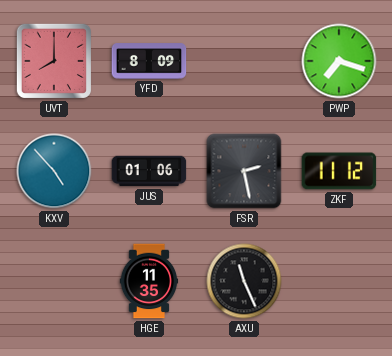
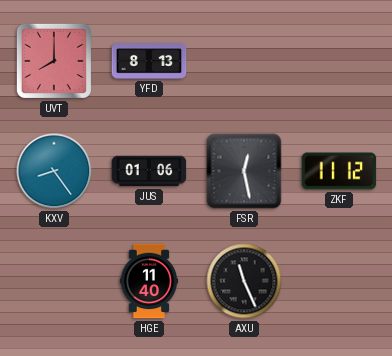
YFD: 8:09 -> 8:13 (149, 61)
PWP: 7:18 -> none (339, 61)
KXV: 4:53 -> 8:24 (54, 171)
FSR: 2:28 -> 12:28 (244, 171)
HGE: 11:35 -> 11:40 (149, 281)
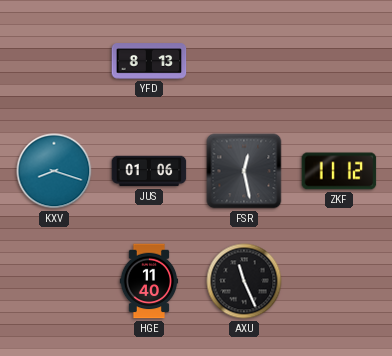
UVT: 8:00 -> none (54, 61)
KXV: 8:24 -> 8:18 (54, 171)
